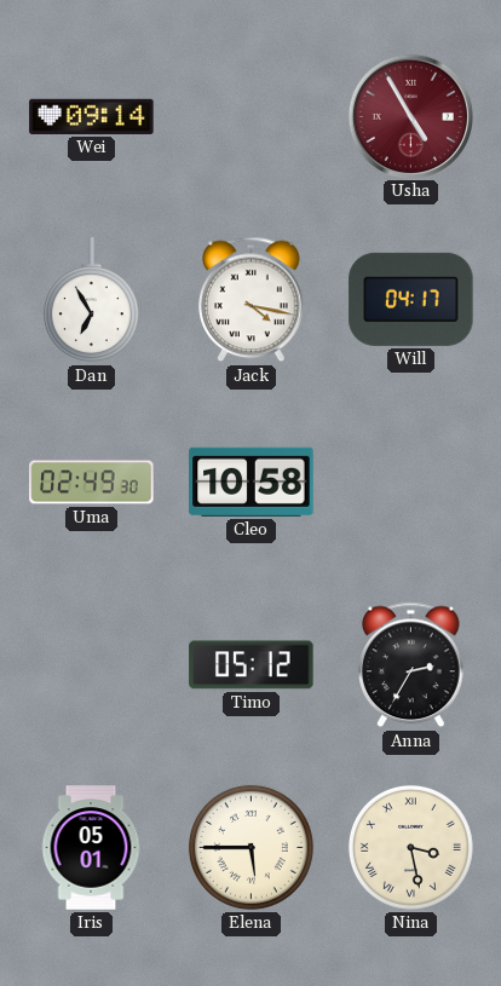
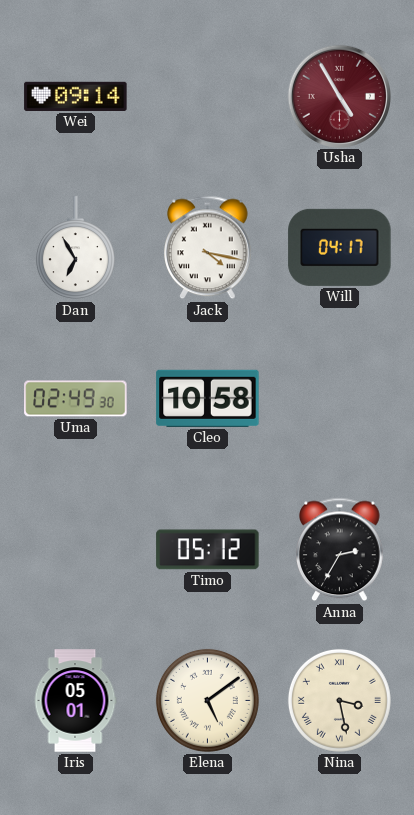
Elena: 5:45 -> 5:09 (207, 700)
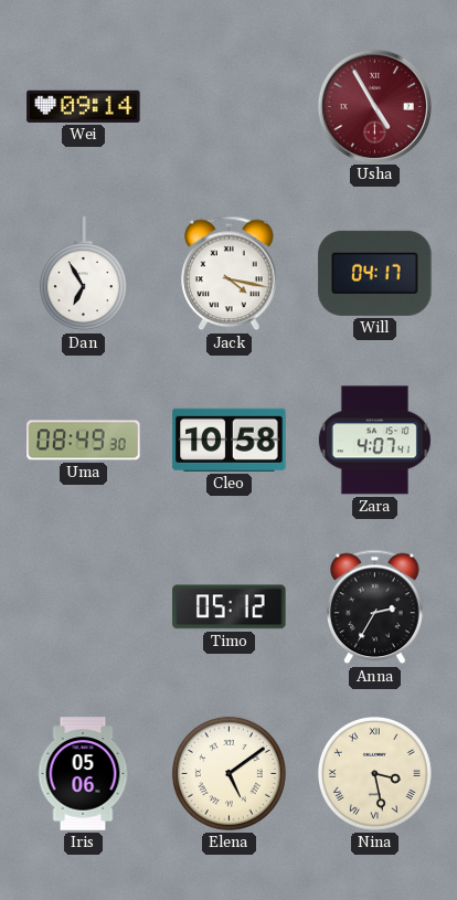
Uma: 02:49 -> 08:49 (84, 441)
Zara: none -> 4:07 (374, 441)
Iris: 05:01 -> 05:06 (83, 774)
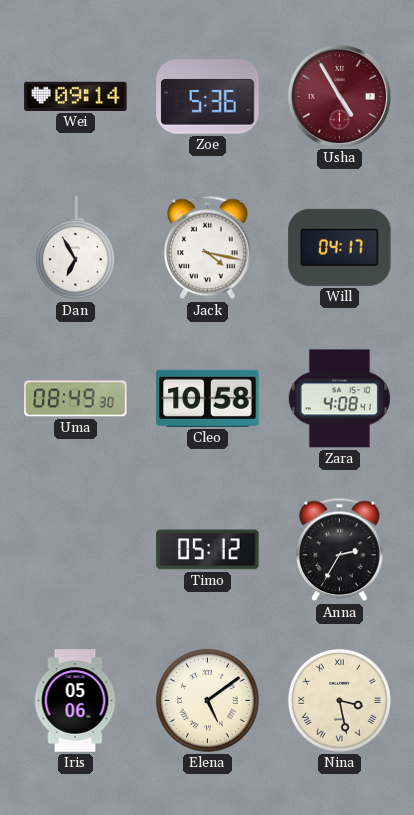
Zoe: none -> 5:36 (208, 97)
Zara: 4:07 -> 4:08 (339, 399)
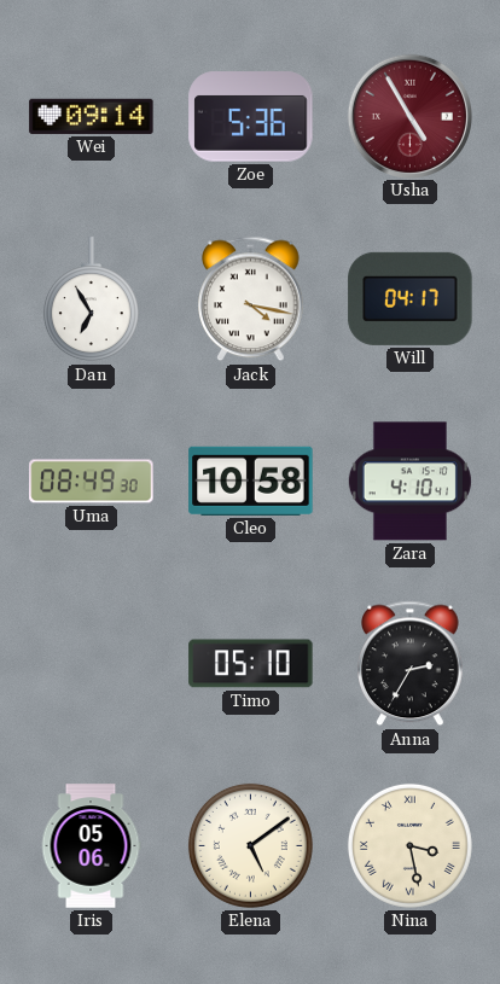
Zara: 4:08 -> 4:10 (409, 482)
Timo: 05:12 -> 05:10 (251, 664)
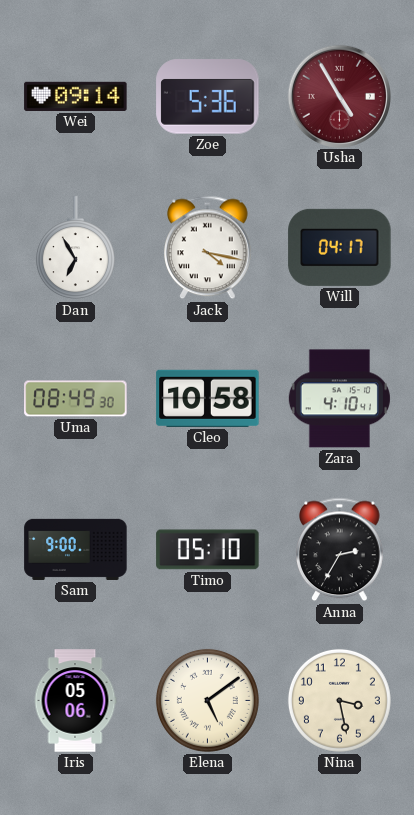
Sam: none -> 9:00 (76, 549)
Nina numerals: Roman -> Arabic (339, 700)
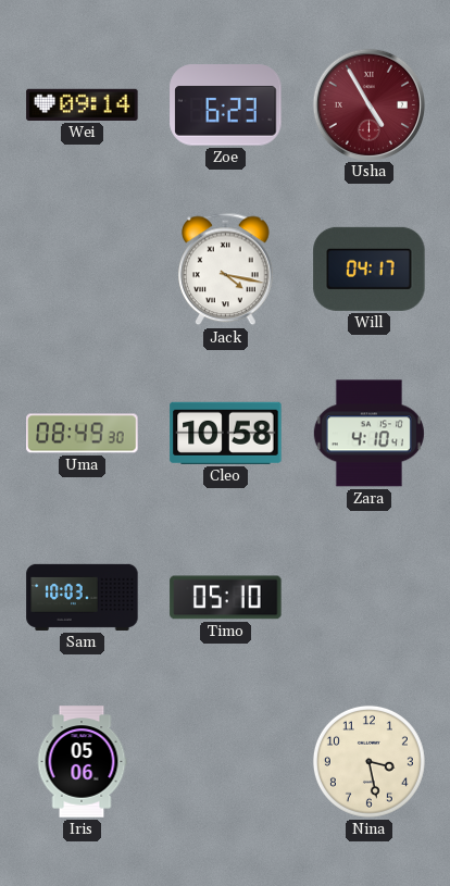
Zoe: 5:36 -> 6:23 (226, 105)
Dan: 6:55 -> none (75, 248)
Sam: 9:00 -> 10:03 (83, 597)
Anna: 2:35 -> none (340, 550)
Elena: 5:09 -> none (207, 700)
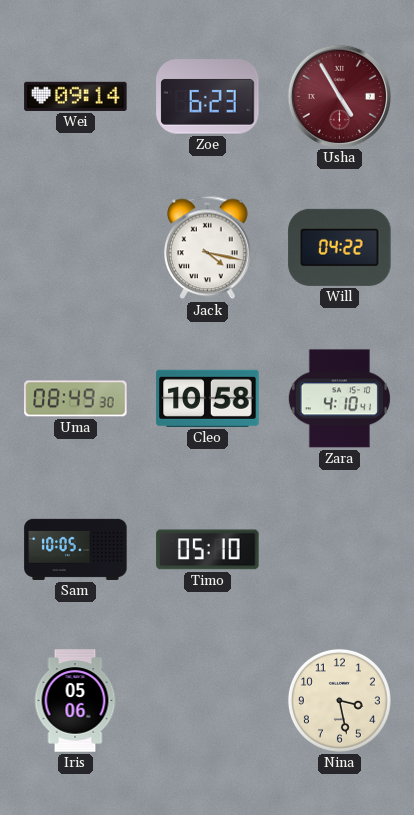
Will: 04:17 -> 04:22 (340, 247)
Sam: 10:03 -> 10:05 (76, 549)
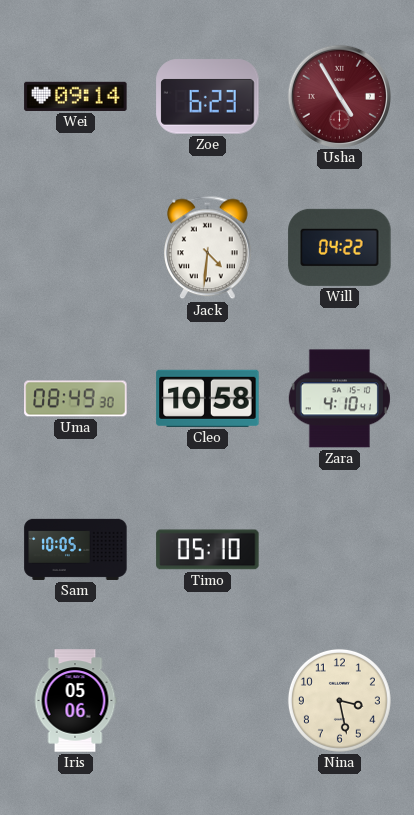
Jack: 4:17 -> 4:31 (208, 248)
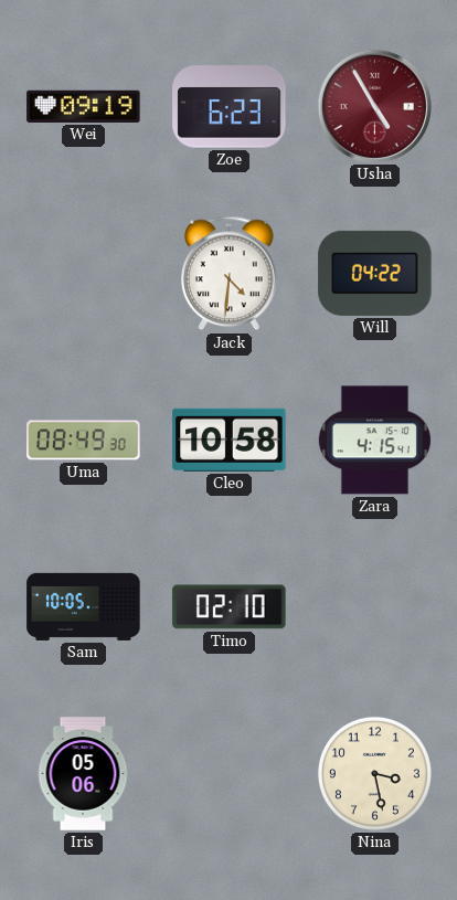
Wei: 09:14 -> 09:19 (84, 106)
Zara: 4:10 -> 4:15 (374, 441)
Timo: 05:10 -> 02:10 (230, 607)
